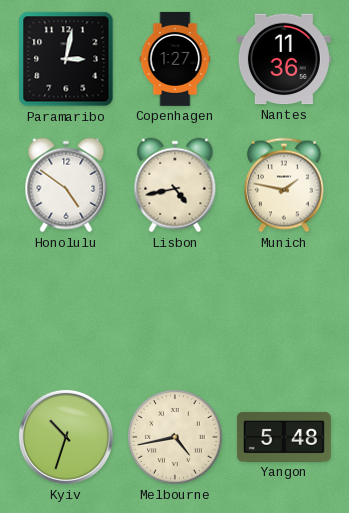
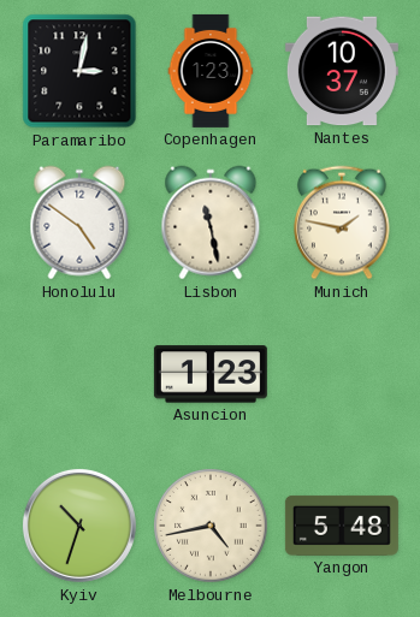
Copenhagen: 1:27 -> 1:23 (211, 71)
Nantes: 11:36 -> 10:37 (342, 71)
Lisbon: 4:43 -> 11:28 (211, 223)
Asuncion: none -> 1:23 (211, 374)
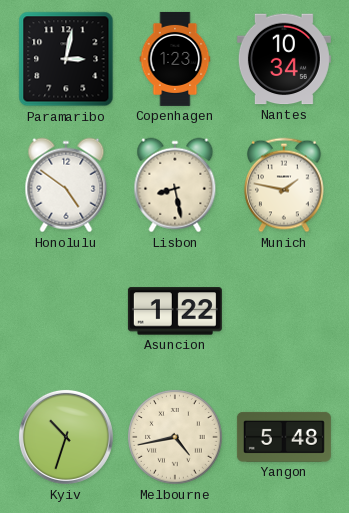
Nantes: 10:37 -> 10:34 (284, 59)
Lisbon: 11:28 -> 8:28 (175, 185)
Asuncion: 1:23 -> 1:22 (175, 311)
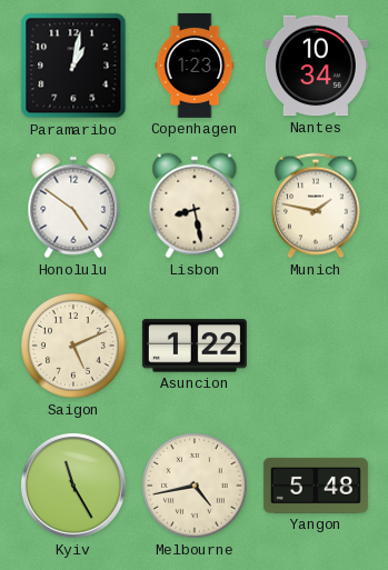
Paramaribo: 3:02 -> 1:02 (73, 66)
Saigon: none -> 5:11 (74, 347)
Kyiv: 10:33 -> 11:25 (73, 486)
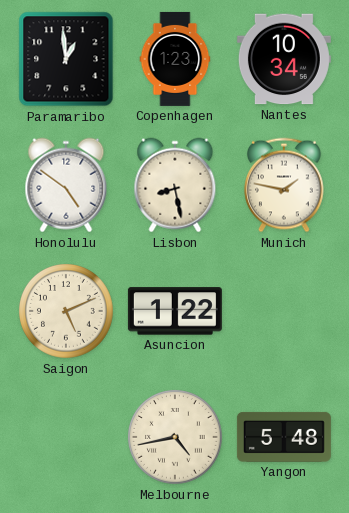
Paramaribo: 1:02 -> 12:59 (66, 59)
Kyiv: 11:25 -> none (73, 486)
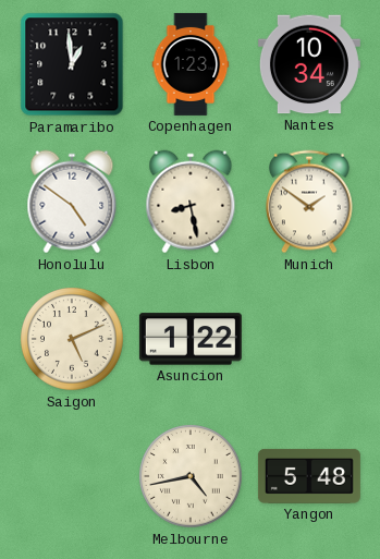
Munich: 1:47 -> 1:51 (310, 202)
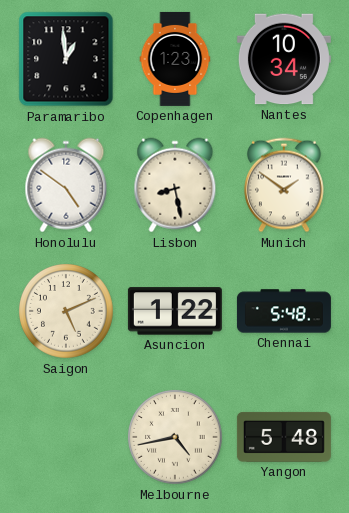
Chennai: none -> 5:48 (284, 311)
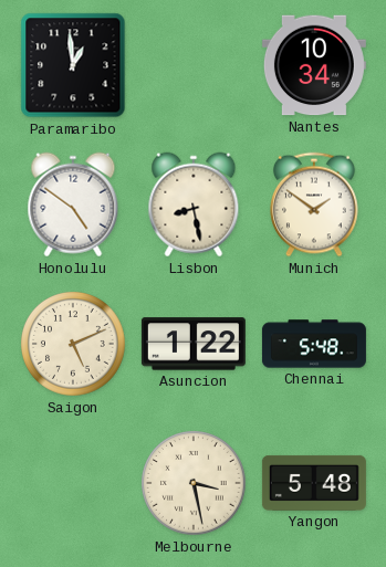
Copenhagen: 1:23 -> none (175, 59)
Melbourne: 4:43 -> 3:28 (195, 484)
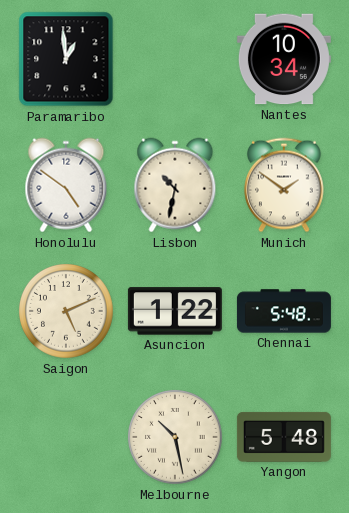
Lisbon: 8:28 -> 10:32 (175, 185)
Melbourne: 3:28 -> 10:28 (176, 438)
